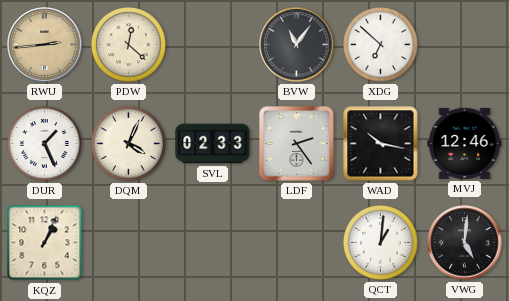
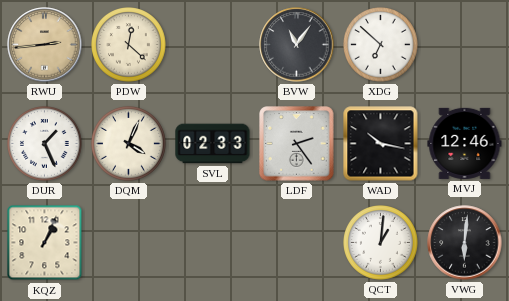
VWG: 5:01 -> 6:01 (465, 243)
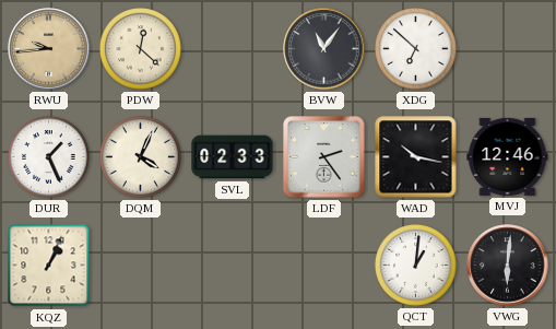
RWU: 2:44 -> 9:44 (49, 49)
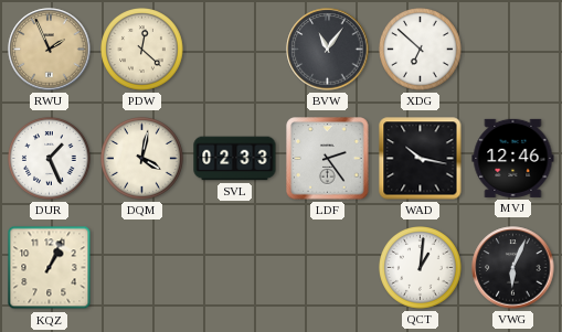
RWU: 9:44 -> 1:56 (50, 50)
DQM: 4:04 -> 4:02 (142, 159)
VWG: 6:01 -> 6:04 (513, 268)
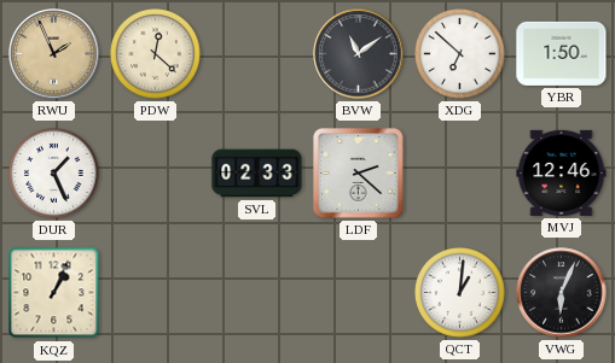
BVW: 11:06 -> 11:09 (359, 54)
YBR: none -> 1:50 (562, 53)
DQM: 4:02 -> none (142, 159)
LDF: 2:24 -> 2:22 (359, 174)
WAD: 10:17 -> none (421, 159)
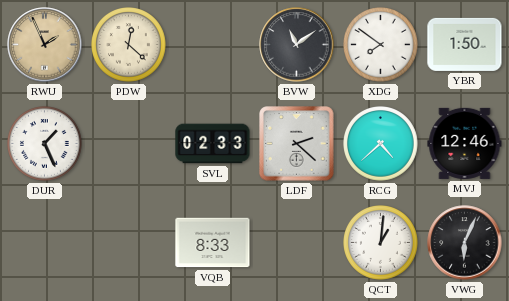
XDG: 6:52 -> 7:51 (381, 45)
RCG: none -> 4:38 (381, 144)
KQZ: 1:04 -> none (54, 293)
VQB: none -> 8:33 (213, 243)
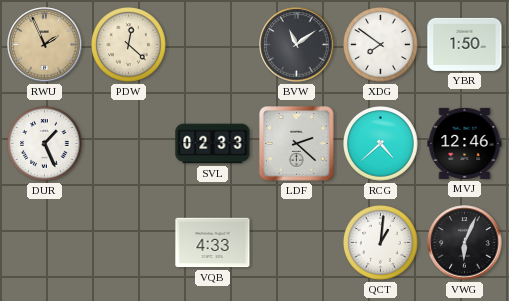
VQB: 8:33 -> 4:33 (213, 243)
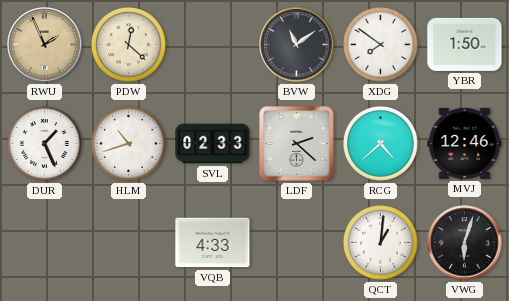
HLM: none -> 10:42 (129, 144)
VWG: 6:04 -> 6:03 (465, 243)
